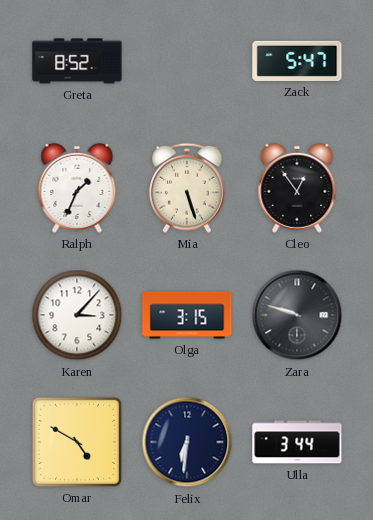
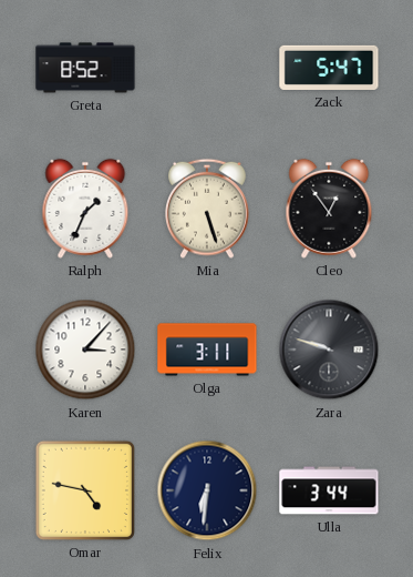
Olga: 3:15 -> 3:11 (207, 350)
Omar: 4:50 -> 4:47 (85, 490)
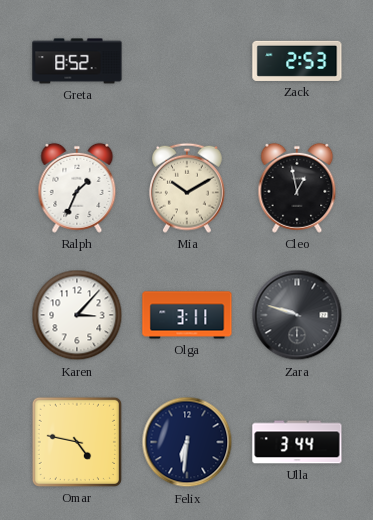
Zack: 5:47 -> 2:53 (297, 61)
Mia: 5:27 -> 10:10 (188, 188)
Cleo: 12:54 -> 12:58 (297, 188)
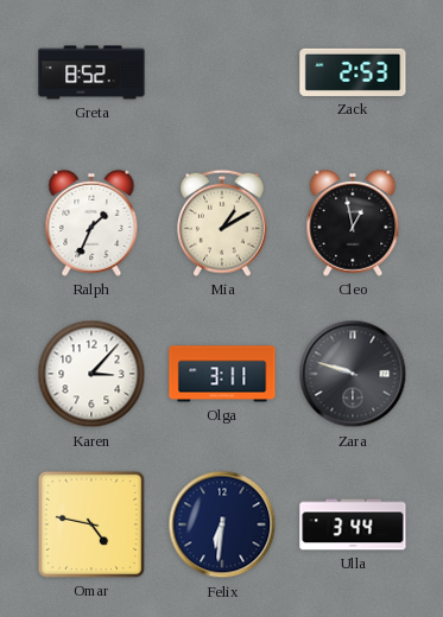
Mia: 10:10 -> 1:10 (223, 223)
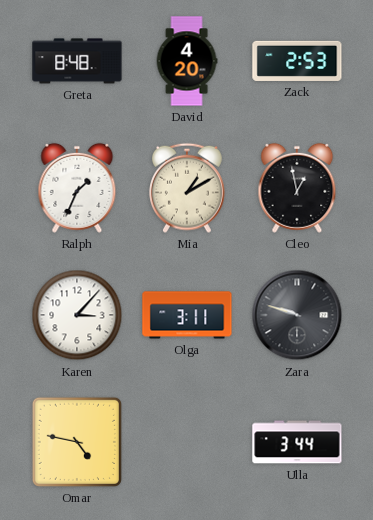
Greta: 8:52 -> 8:48 (77, 61)
David: none -> 4:20 (187, 61)
Felix: 6:31 -> none (222, 524)
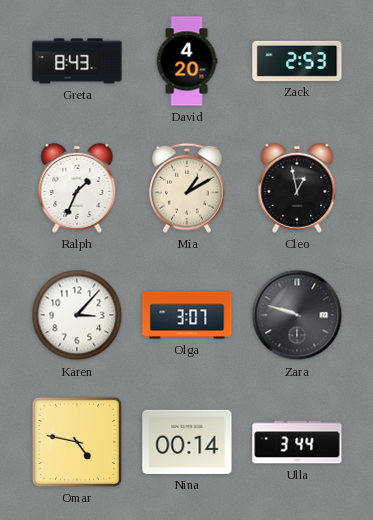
Greta: 8:48 -> 8:43 (77, 61)
Olga: 3:11 -> 3:07 (187, 315)
Nina: none -> 00:14 (187, 442)
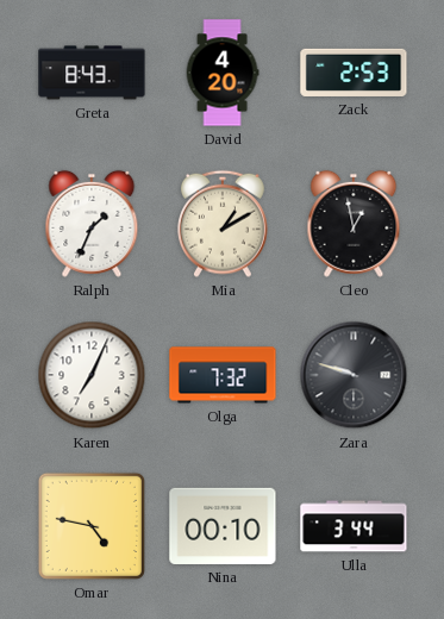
Karen: 3:07 -> 7:04 (92, 375)
Olga: 3:07 -> 7:32 (223, 375)
Nina: 00:14 -> 00:10 (223, 526)
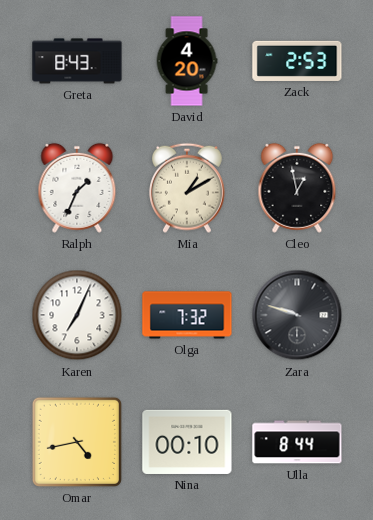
Omar: 4:47 -> 4:43 (77, 442)
Ulla: 3:44 -> 8:44 (297, 442)
